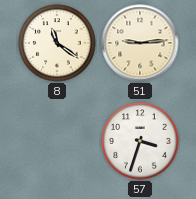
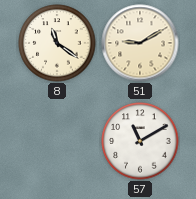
51: 9:14 -> 9:10 (140, 43)
57: 3:33 -> 11:10 (140, 141)
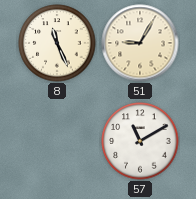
8: 11:21 -> 11:26 (57, 43)
51: 9:10 -> 9:05 (140, 43)
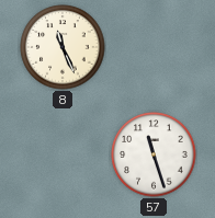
51: 9:05 -> none (140, 43)
57: 11:10 -> 11:27 (154, 154)
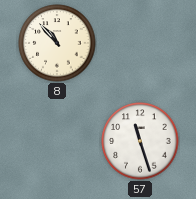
8: 11:26 -> 10:53 (57, 43)
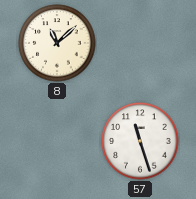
8: 10:53 -> 11:08 (57, 43)
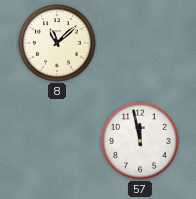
57: 11:27 -> 11:58 (140, 141)
